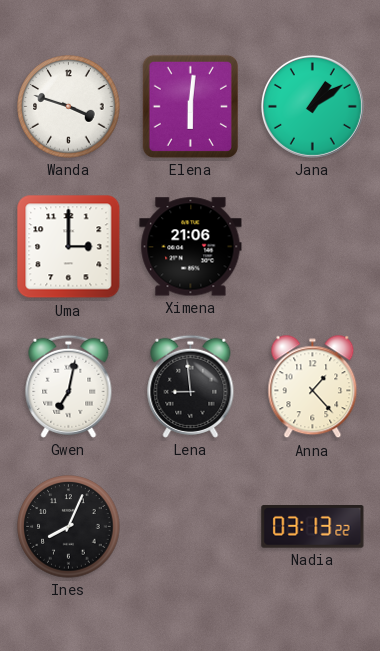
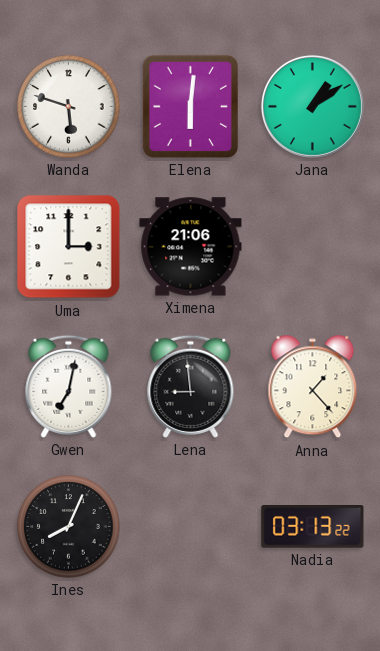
Wanda: 3:48 -> 5:48 (69, 107)
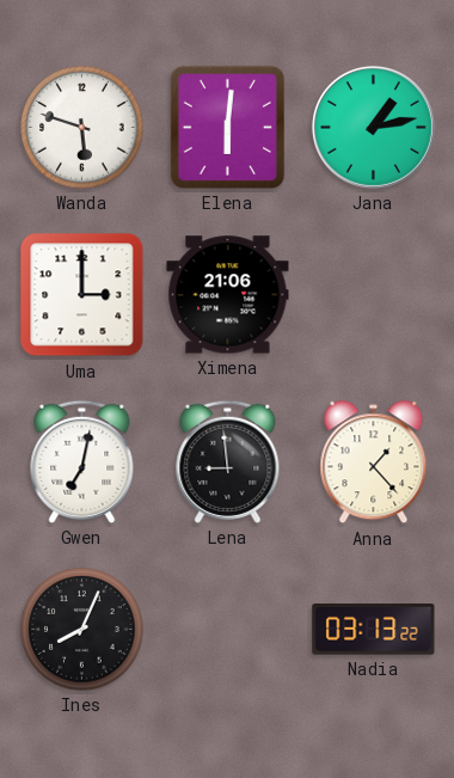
Jana: 1:09 -> 1:13 (373, 127)
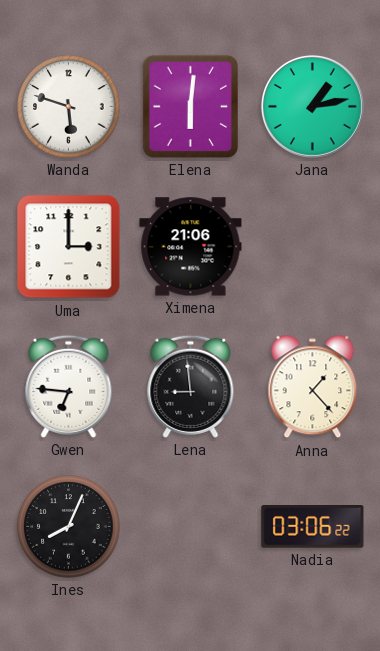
Gwen: 7:02 -> 6:46 (69, 386)
Nadia: 03:13 -> 03:06 (313, 527)
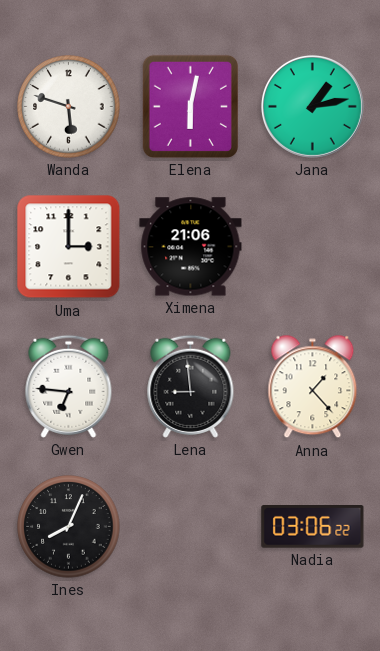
Elena: 6:01 -> 6:02 (190, 106)
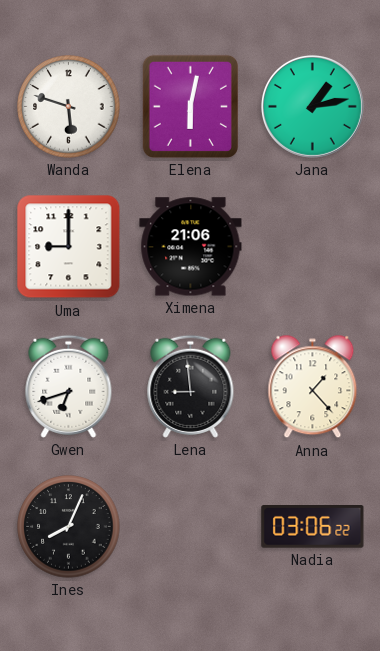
Uma: 3:00 -> 9:00 (69, 247)
Gwen: 6:46 -> 6:42 (69, 386)
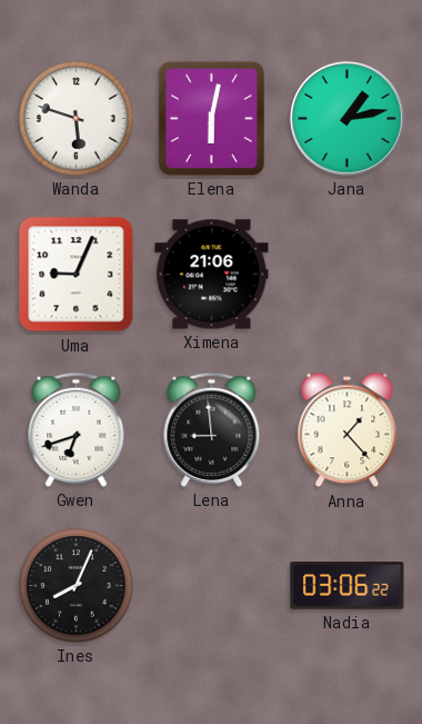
Uma: 9:00 -> 9:04 (77, 275)
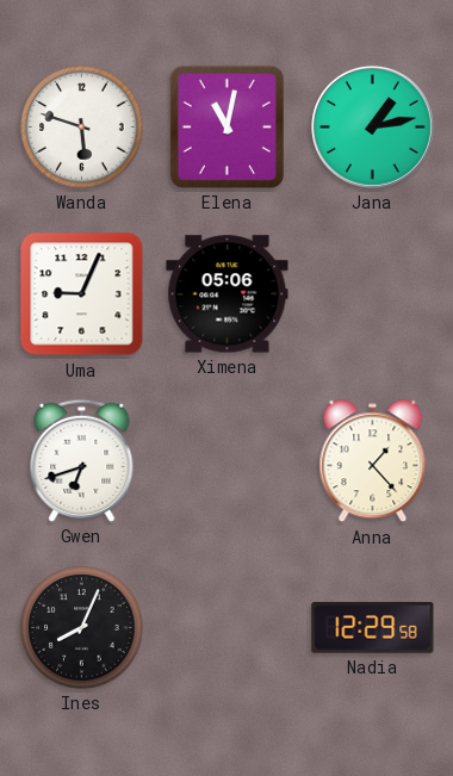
Elena: 6:02 -> 11:02 (226, 126)
Ximena: 21:06 -> 05:06 (228, 294)
Lena: 8:59 -> none (212, 429)
Nadia: 03:06 -> 12:29 (373, 628)
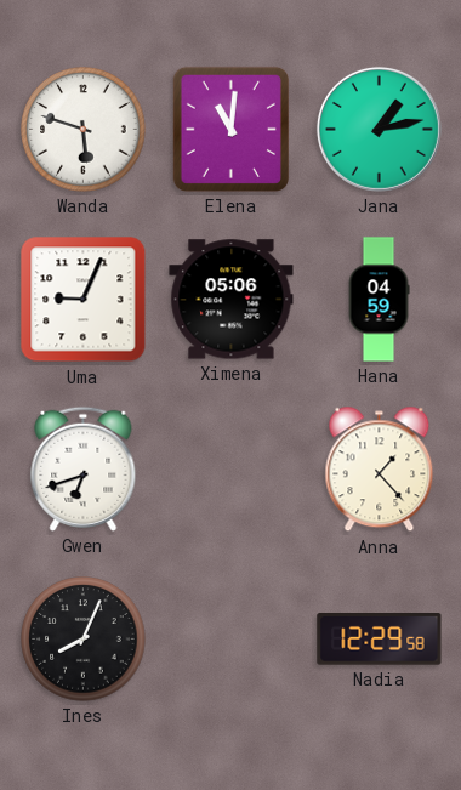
Elena: 11:02 -> 11:01 (231, 129)
Hana: none -> 04:59 (379, 300)
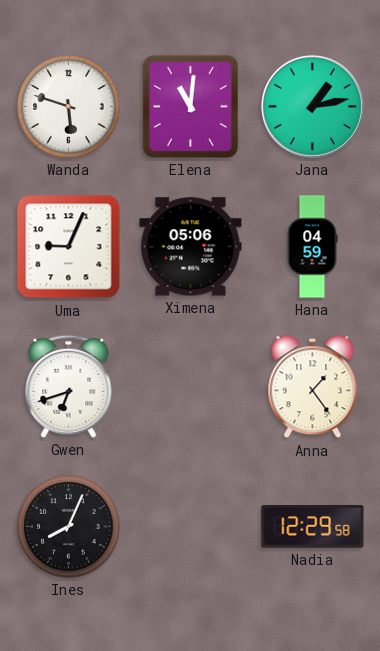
Anna: 1:23 -> 1:24 (313, 387)
